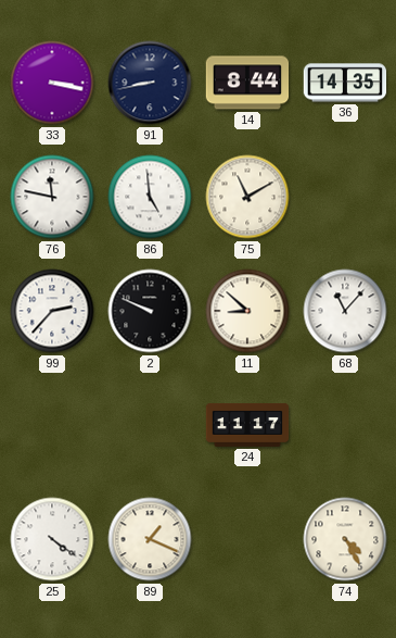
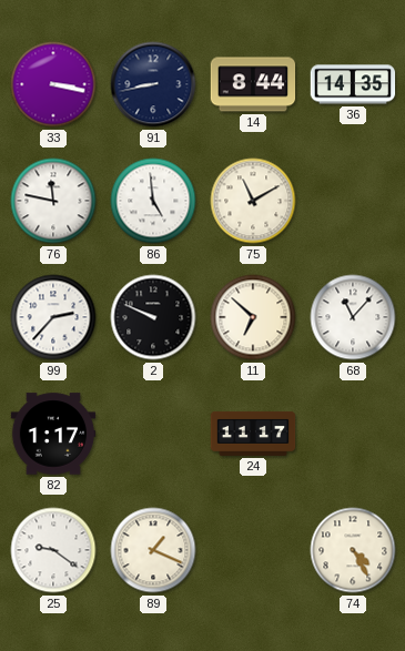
11: 8:52 -> 6:52 (253, 317)
82: none -> 1:17 (53, 434)
25: 4:21 -> 9:21 (53, 550)
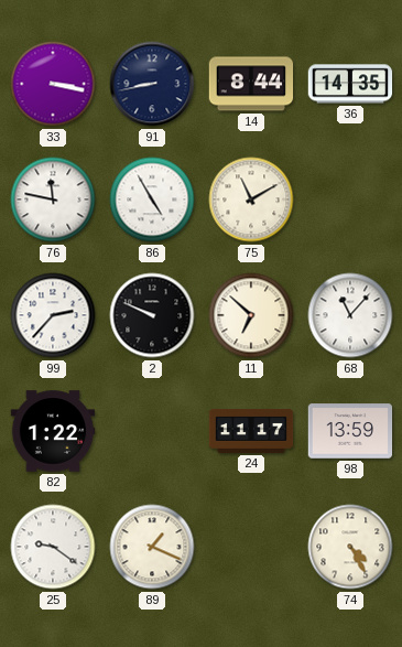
86: 4:59 -> 4:55 (152, 200)
82: 1:17 -> 1:22 (53, 431)
98: none -> 13:59 (350, 431)
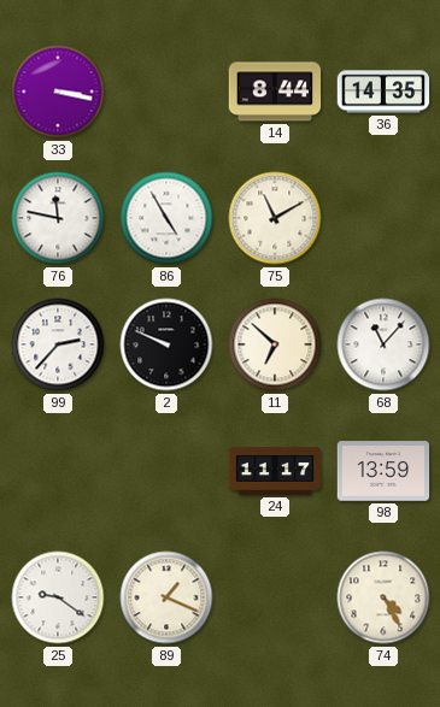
91: 8:43 -> none (152, 84)
82: 1:22 -> none (53, 431)
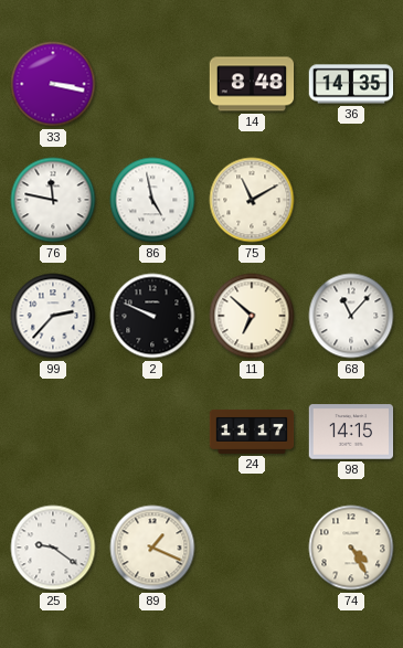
14: 8:44 -> 8:48 (252, 84)
86: 4:55 -> 4:58 (152, 200)
98: 13:59 -> 14:15 (351, 432)
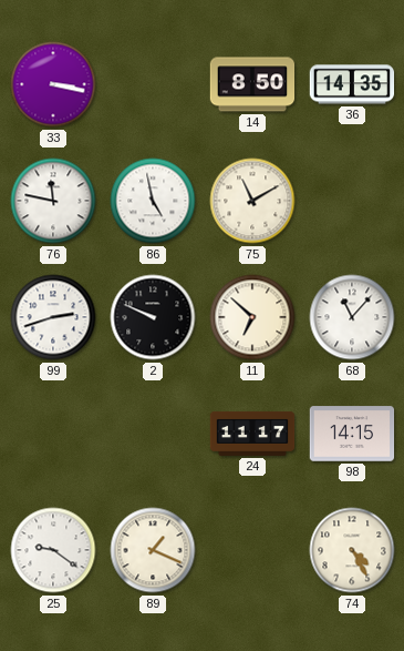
14: 8:48 -> 8:50 (252, 84)
99: 2:37 -> 2:42 (53, 317)
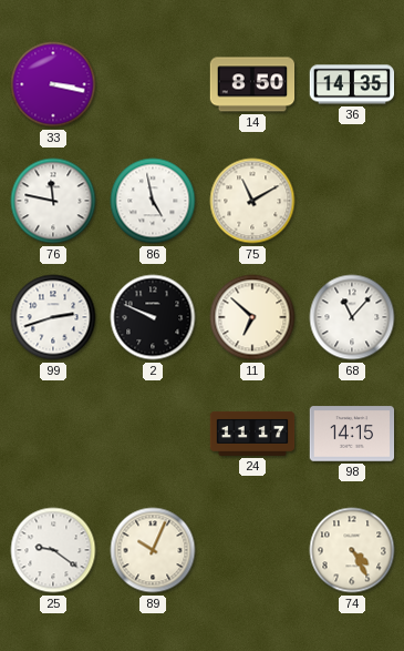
89: 1:19 -> 10:04 (153, 550)
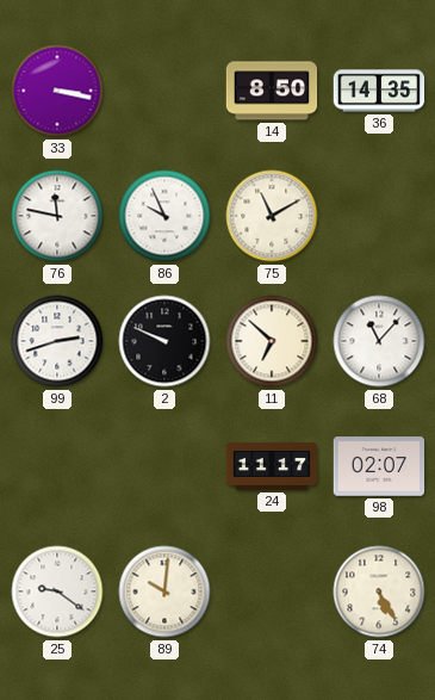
86: 4:58 -> 9:56 (164, 216)
98: 14:15 -> 02:07 (379, 466)
89: 10:04 -> 10:01 (164, 591)
74: 4:25 -> 5:25 (379, 591)
